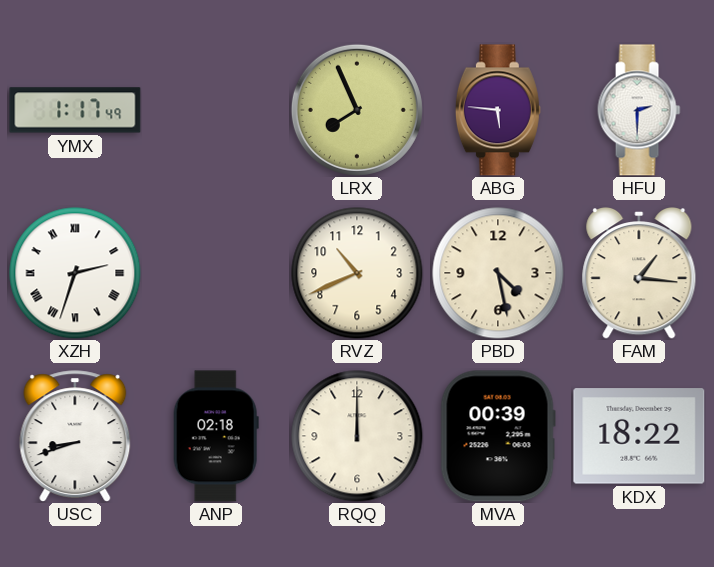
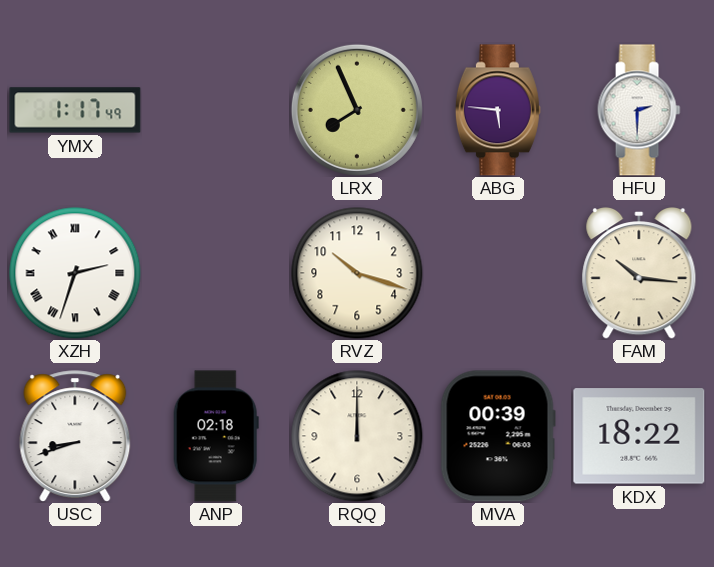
RVZ: 10:41 -> 10:18 (357, 273)
PBD: 4:28 -> none (498, 273)
FAM: 1:16 -> 10:16 (639, 274)
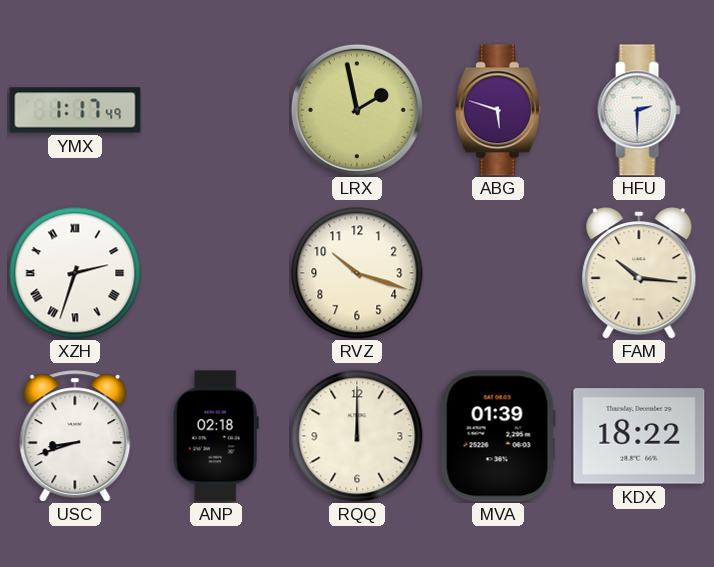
LRX: 7:56 -> 1:58 (357, 110)
ABG: 5:46 -> 5:48 (498, 110)
MVA: 00:39 -> 01:39 (498, 436)
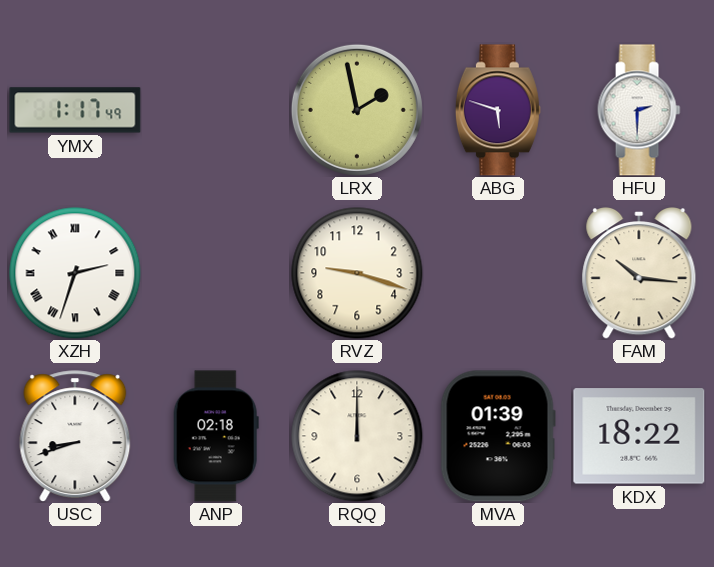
RVZ: 10:18 -> 9:18 (357, 273)
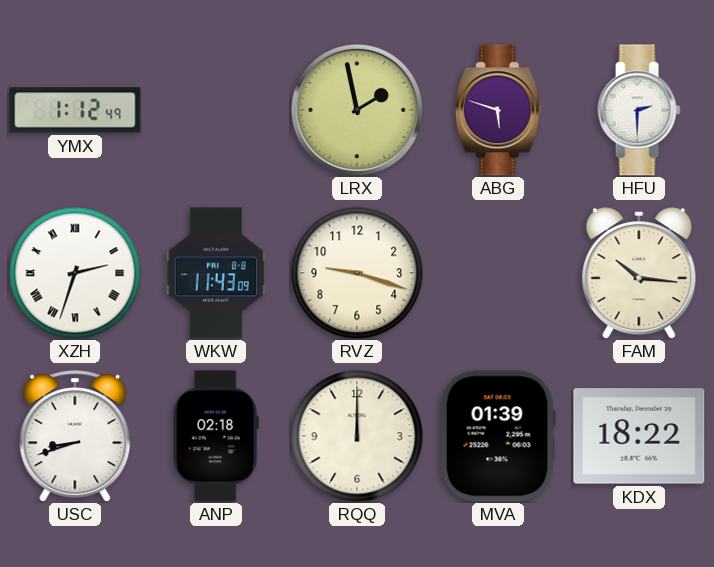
YMX: 1:17 -> 1:12 (75, 110)
WKW: none -> 11:43 (215, 273)
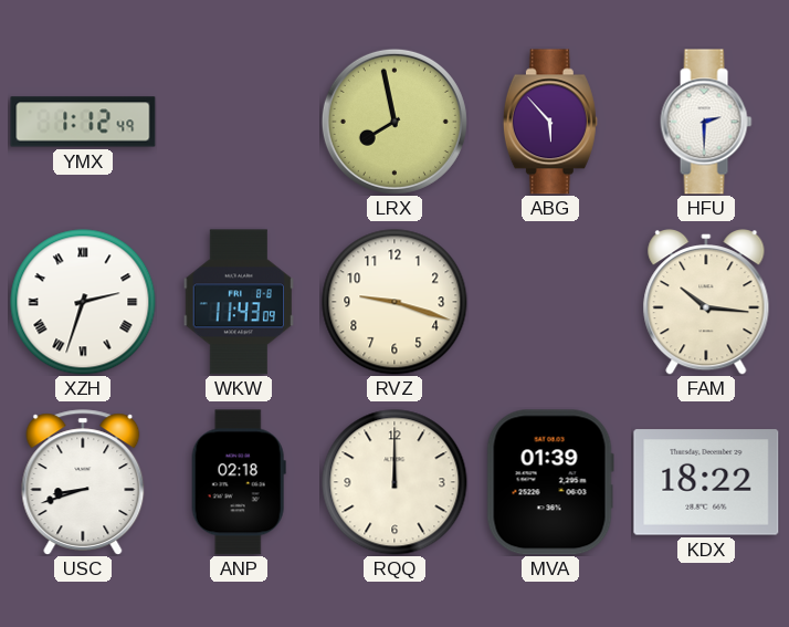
LRX: 1:58 -> 7:58 (394, 122)
ABG: 5:48 -> 5:53 (550, 122)
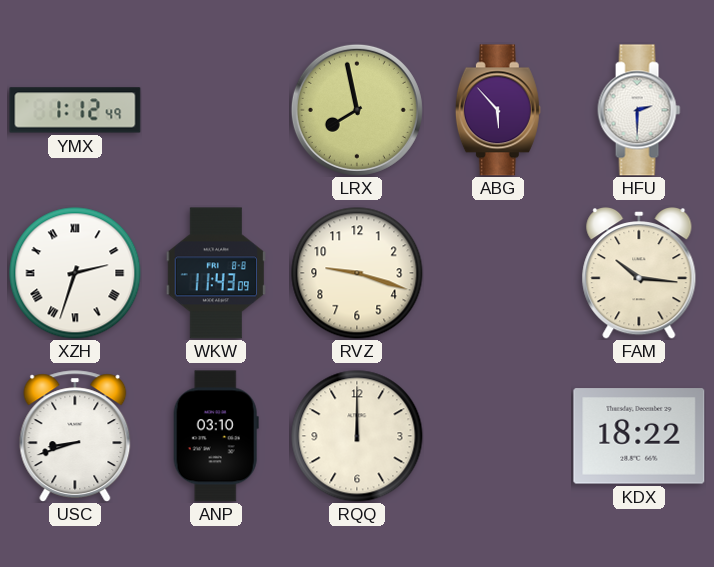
ANP: 02:18 -> 03:10 (216, 436)
MVA: 01:39 -> none (550, 482)
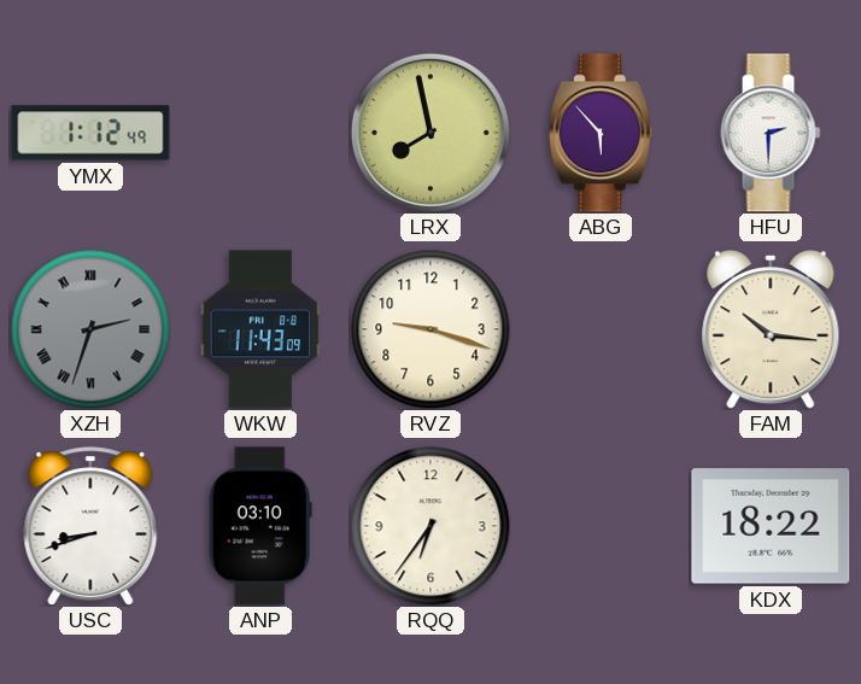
XZH dial: white -> grey (90, 329)
RQQ: 12:00 -> 6:36 (430, 526)
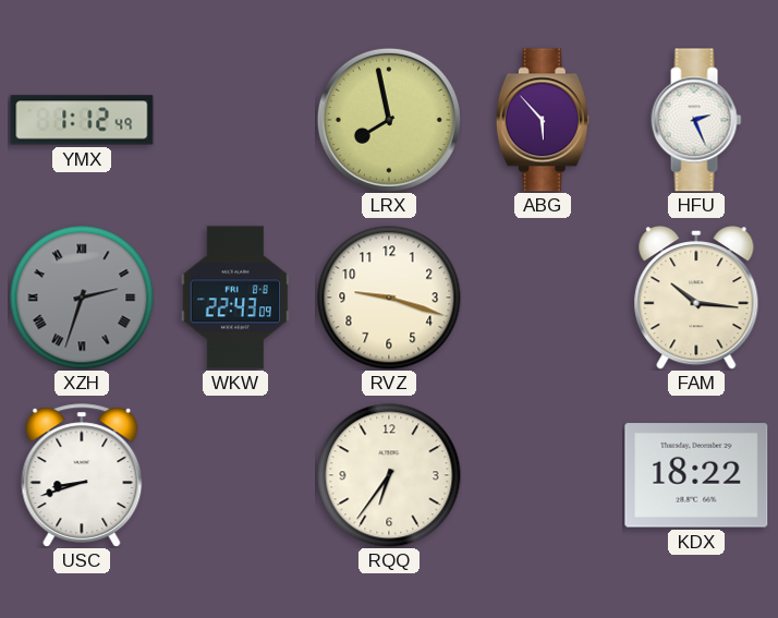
HFU: 2:30 -> 2:26 (696, 120)
WKW: 11:43 -> 22:43 (234, 298)
ANP: 03:10 -> none (260, 526)
